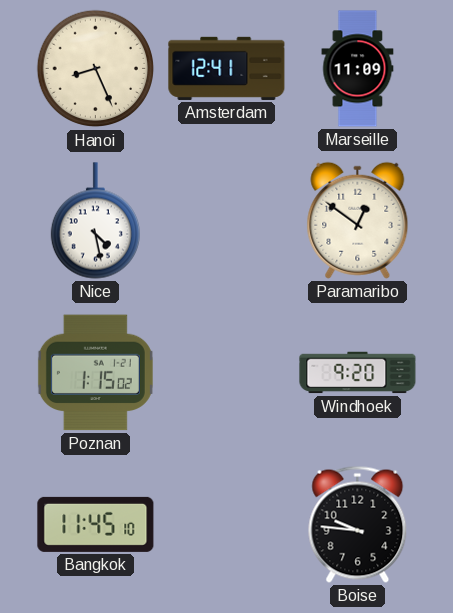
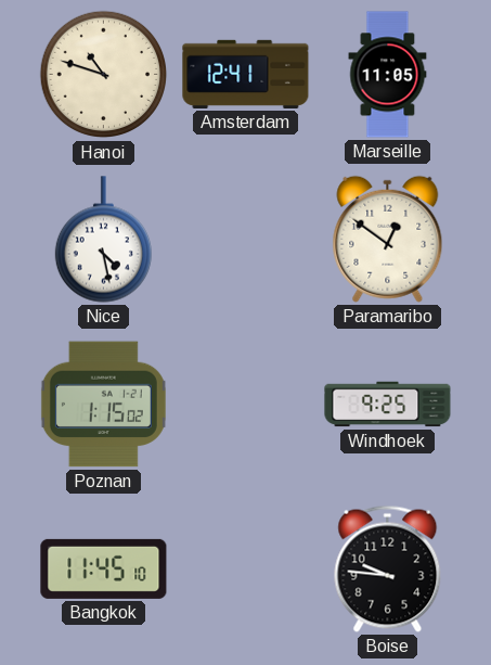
Hanoi: 8:26 -> 10:48 (104, 75)
Marseille: 11:09 -> 11:05 (388, 75)
Windhoek: 9:20 -> 9:25 (388, 405)
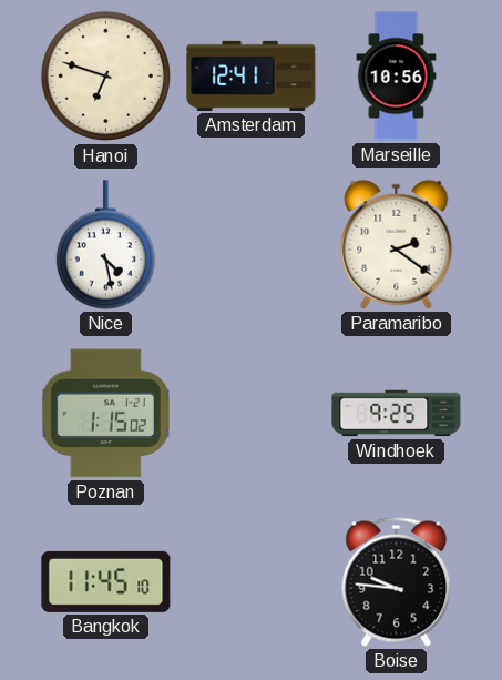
Hanoi: 10:48 -> 6:48 (106, 77)
Marseille: 11:05 -> 10:56 (397, 77)
Paramaribo: 12:51 -> 2:21 (397, 244)
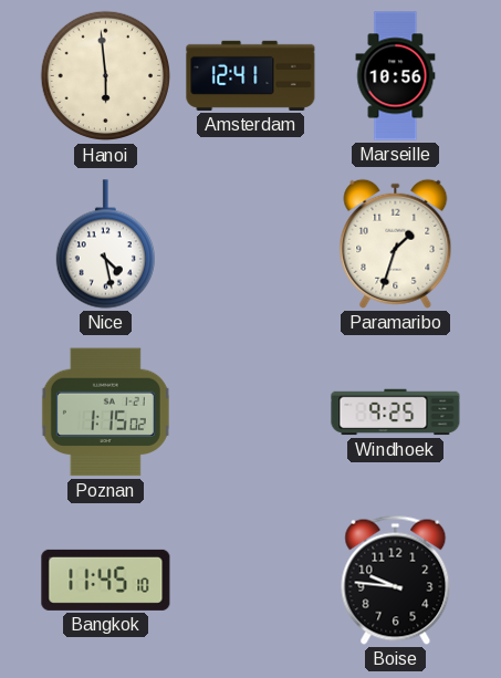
Hanoi: 6:48 -> 5:59 (106, 76)
Paramaribo: 2:21 -> 1:33 (396, 243)
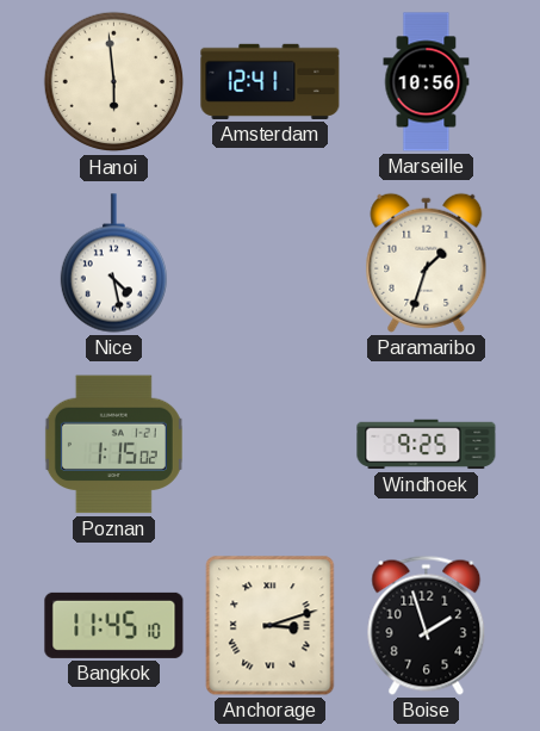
Anchorage: none -> 3:12 (271, 626)
Boise: 9:46 -> 1:57 (427, 625)
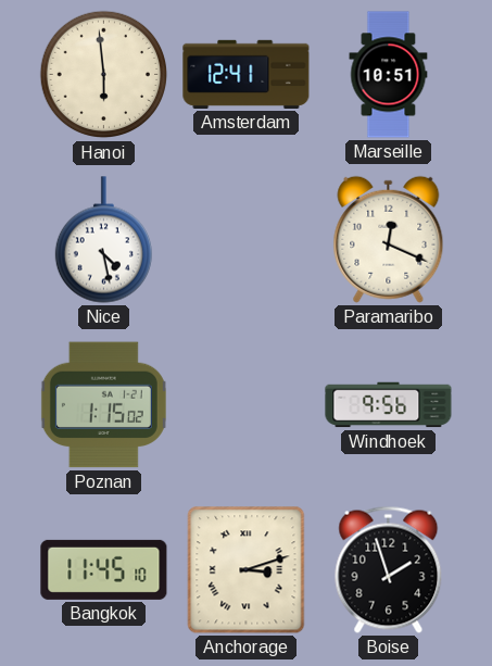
Marseille: 10:56 -> 10:51 (389, 75)
Paramaribo: 1:33 -> 12:19 (389, 239)
Windhoek: 9:25 -> 9:56 (389, 405)
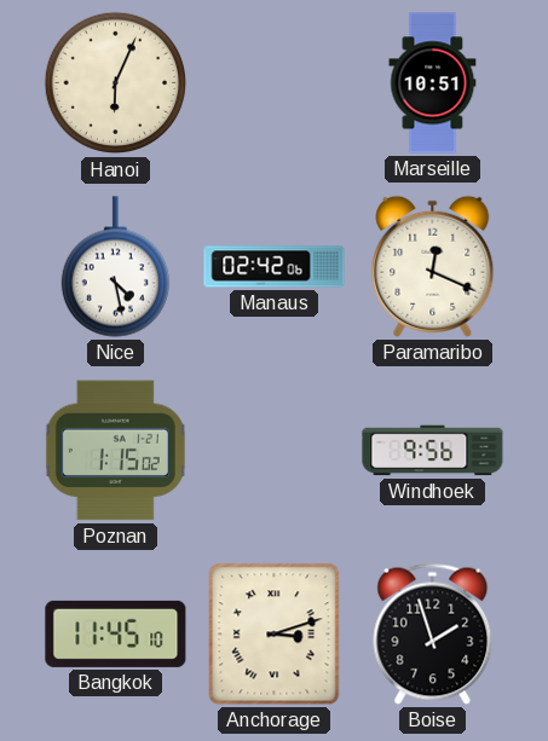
Hanoi: 5:59 -> 6:04 (116, 83)
Amsterdam: 12:41 -> none (247, 74)
Manaus: none -> 02:42 (275, 267)
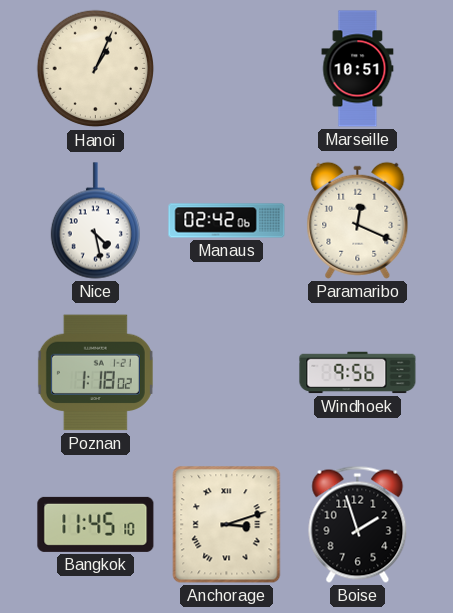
Hanoi: 6:04 -> 1:04 (96, 69)
Poznan: 1:15 -> 1:18 (95, 373)
